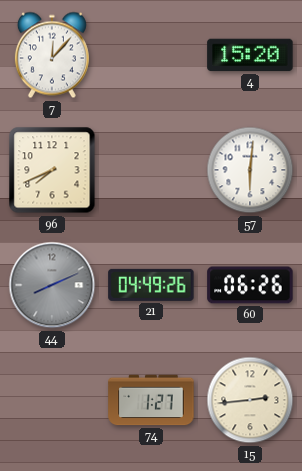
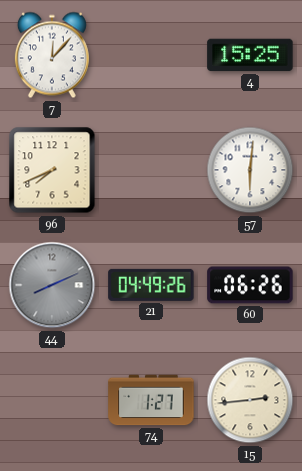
4: 15:20 -> 15:25 (250, 55)
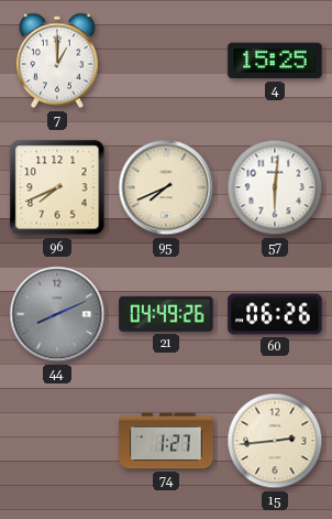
7: 12:07 -> 1:00 (57, 61)
95: none -> 7:41 (166, 187)
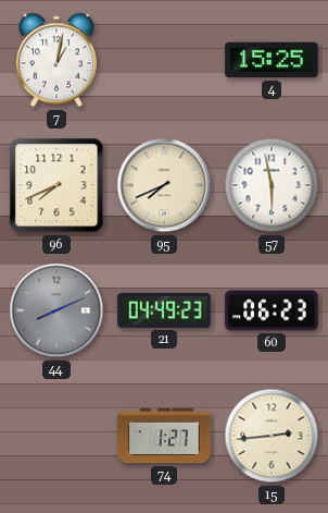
7: 1:00 -> 1:02 (56, 60)
57: 6:01 -> 5:58 (272, 185)
21: 04:49:26 -> 04:49:23 (164, 310)
60: 06:26 -> 06:23 (272, 310)
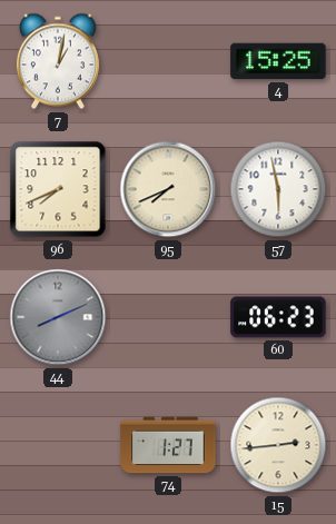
21: 04:49 -> none (164, 310)
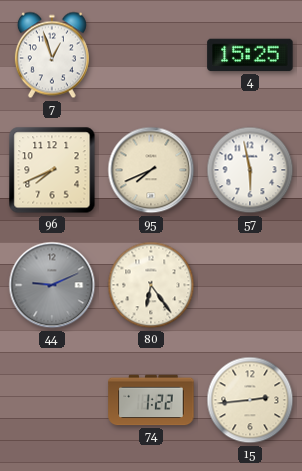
7: 1:02 -> 12:57 (52, 55)
44: 8:11 -> 9:11 (52, 285)
80: none -> 6:24 (151, 285)
60: 06:23 -> none (278, 317)
74: 1:27 -> 1:22 (151, 400)
